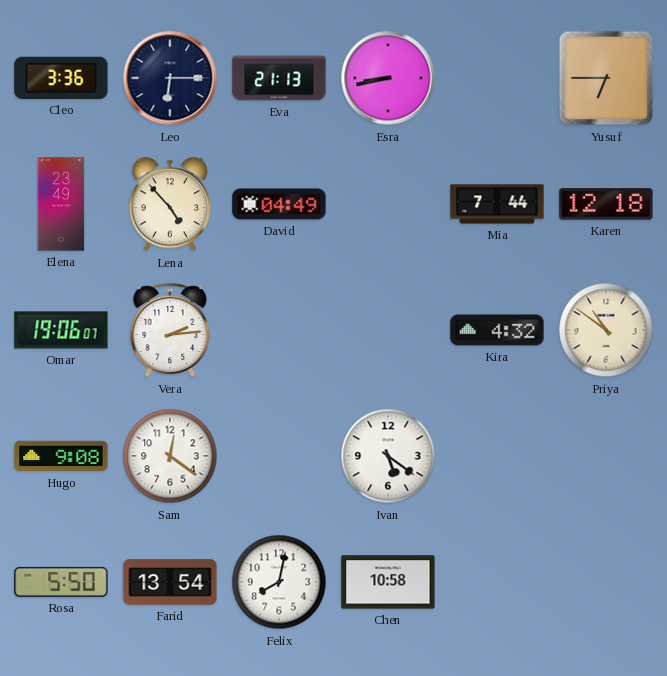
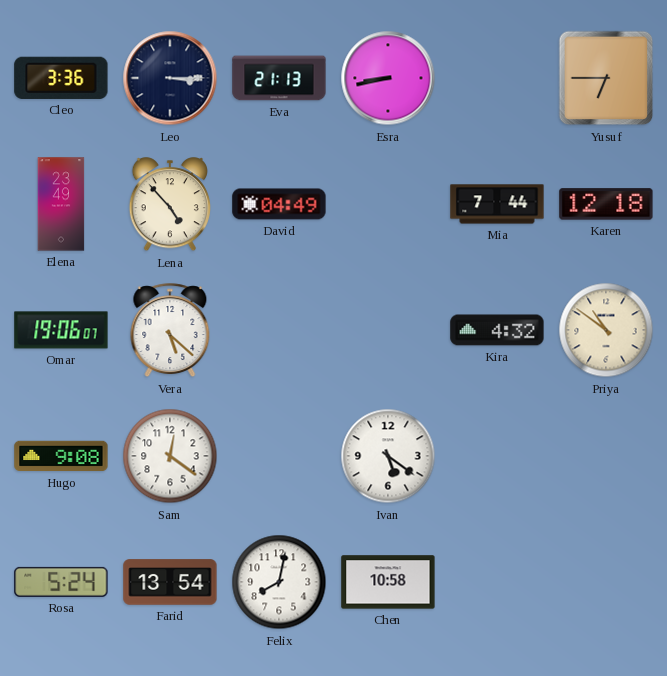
Leo: 6:15 -> 3:15 (170, 78)
Vera: 2:14 -> 5:22 (170, 331)
Rosa: 5:50 -> 5:24 (61, 582)
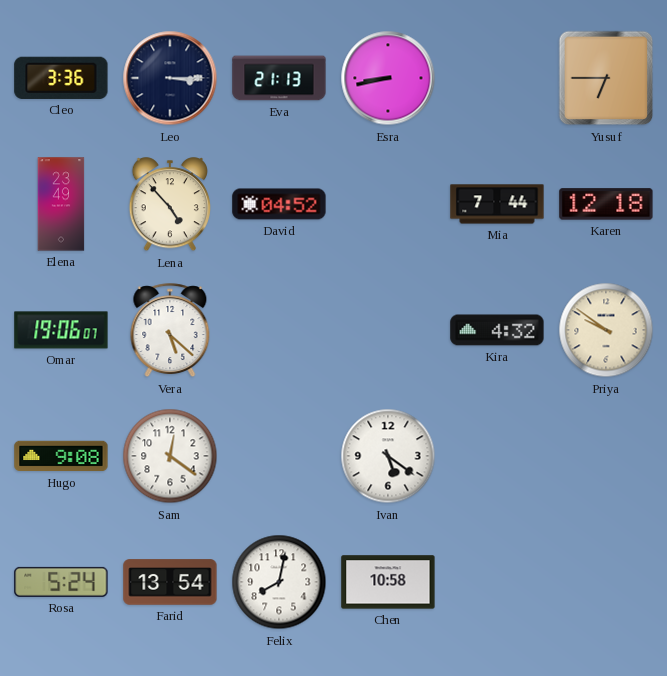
David: 04:49 -> 04:52 (279, 204)
Priya: 10:51 -> 9:51 (606, 330)
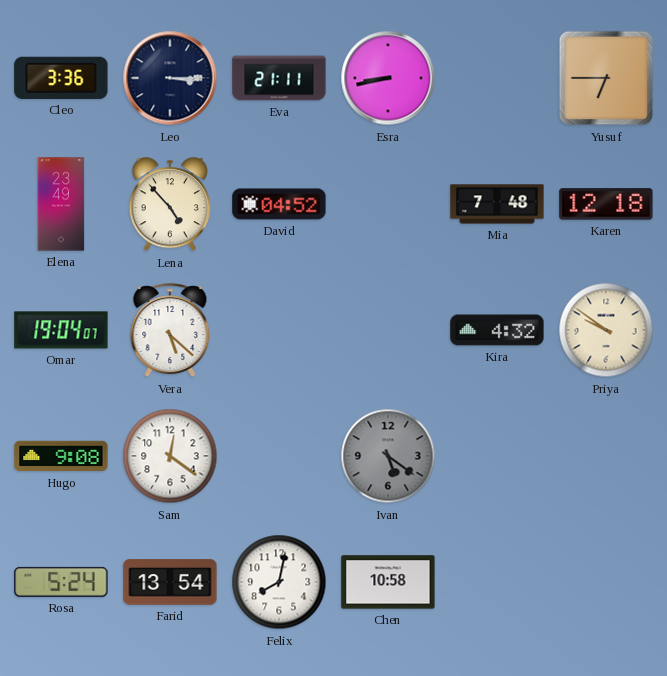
Eva: 21:13 -> 21:11 (279, 78)
Mia: 7:44 -> 7:48 (497, 204)
Omar: 19:06 -> 19:04 (61, 330)
Ivan dial: white -> grey (388, 456)
